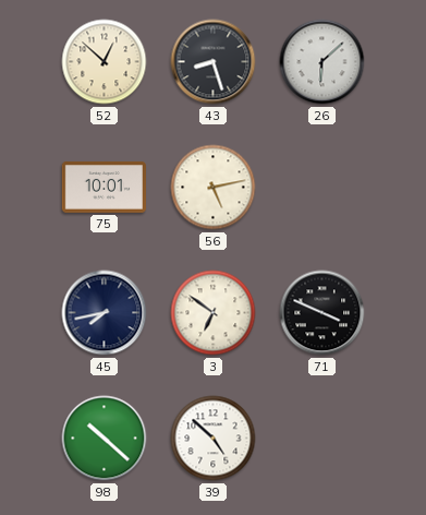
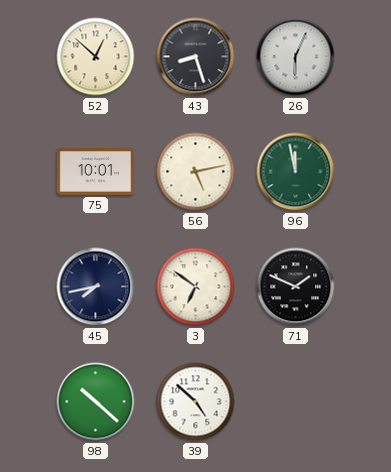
26: 6:08 -> 6:04 (296, 57)
96: none -> 11:58 (296, 172)
71: 3:49 -> 1:49 (296, 287)
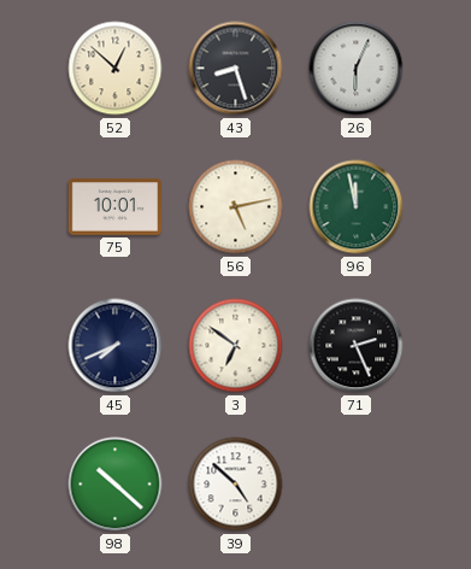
45: 7:43 -> 7:41 (116, 346)
71: 1:49 -> 2:26 (357, 346)
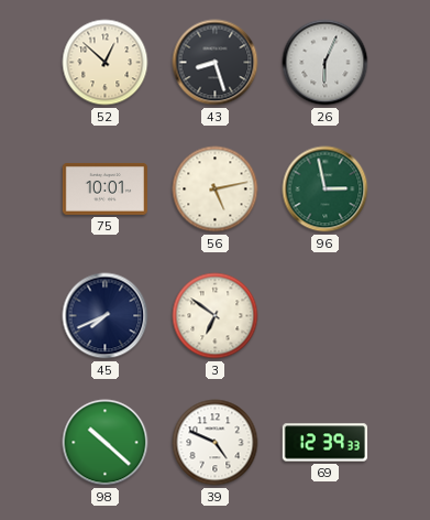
96: 11:58 -> 2:58 (326, 189)
71: 2:26 -> none (357, 346)
39: 4:52 -> 4:49 (216, 443)
69: none -> 12:39 (324, 443)
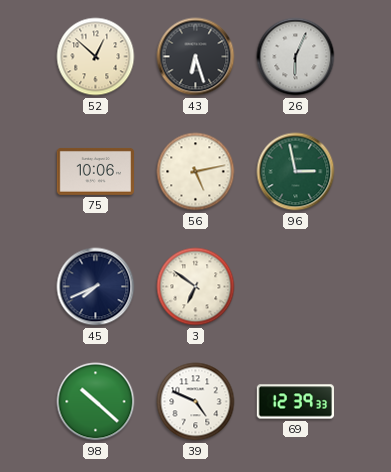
43: 8:27 -> 6:27 (196, 57)
75: 10:01 -> 10:06 (95, 171)
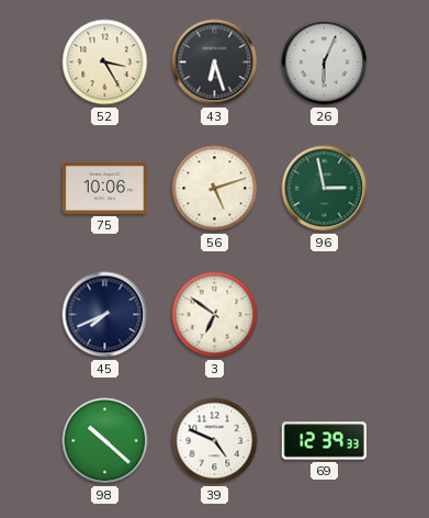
52: 12:52 -> 3:25 (105, 63)
56: 5:13 -> 5:12 (215, 189)
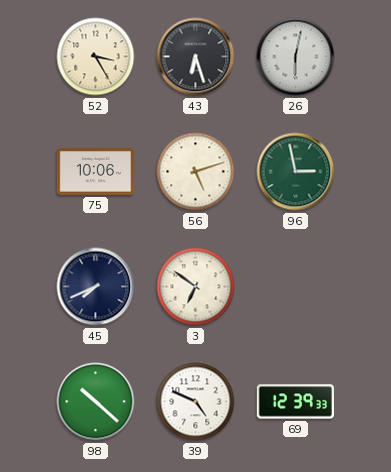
26: 6:04 -> 6:02 (296, 57)
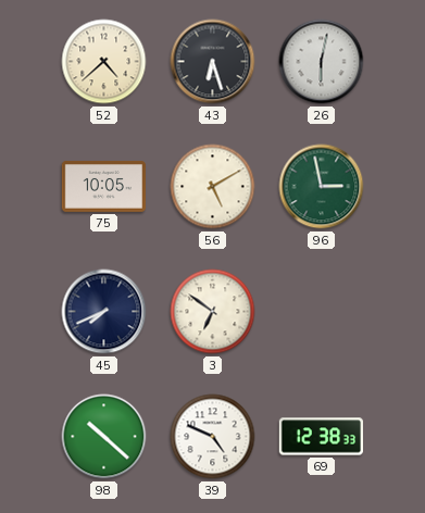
52: 3:25 -> 4:38 (104, 62)
75: 10:06 -> 10:05 (103, 186)
56: 5:12 -> 5:10 (213, 187)
69: 12:39 -> 12:38 (321, 437)
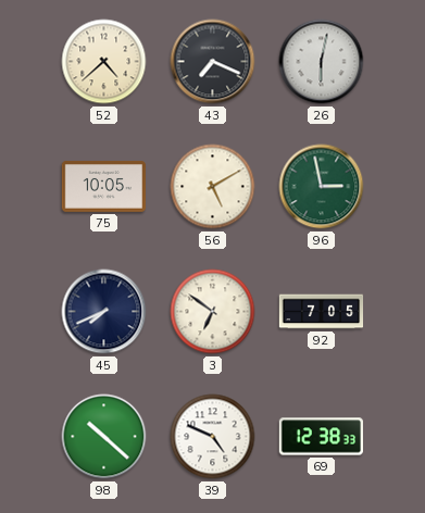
43: 6:27 -> 7:19 (213, 62)
92: none -> 7:05 (322, 312)
